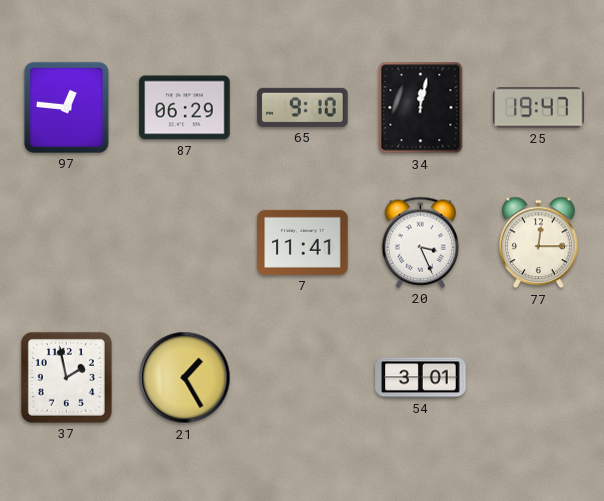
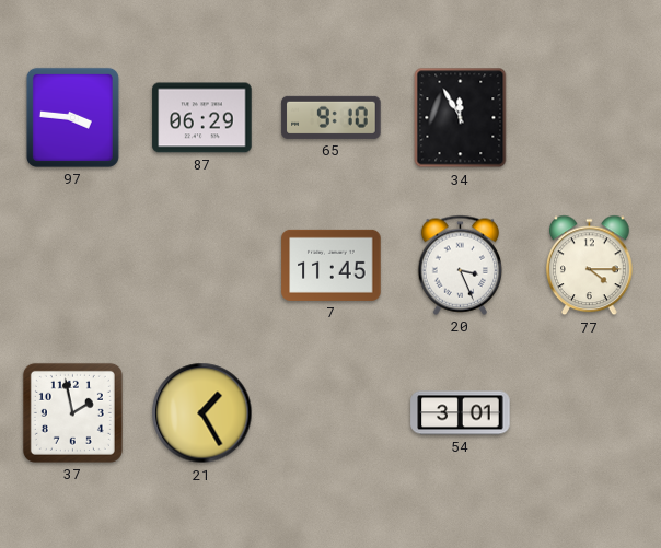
97: 12:46 -> 3:46 (72, 117)
34: 12:02 -> 11:55 (461, 118)
25: 19:47 -> none (539, 108)
7: 11:41 -> 11:45 (332, 265)
77: 12:15 -> 4:15 (590, 266)
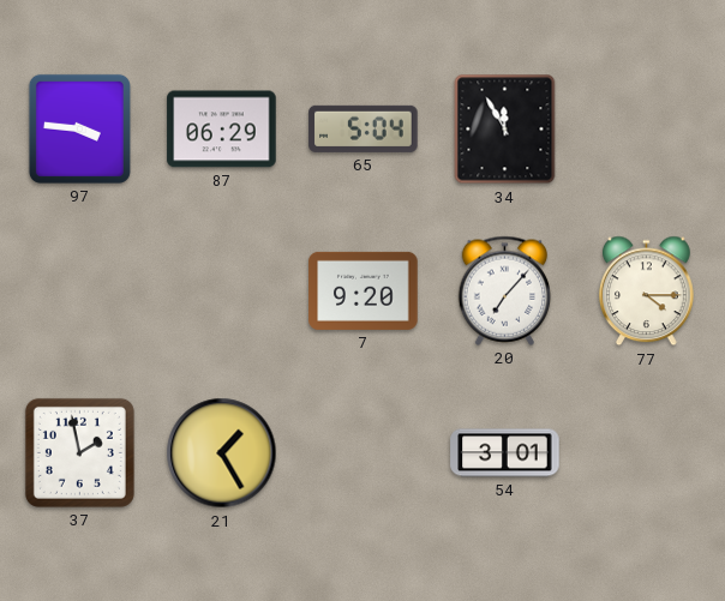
65: 9:10 -> 5:04 (364, 128)
7: 11:45 -> 9:20 (364, 290)
20: 3:26 -> 7:07 (505, 290)
